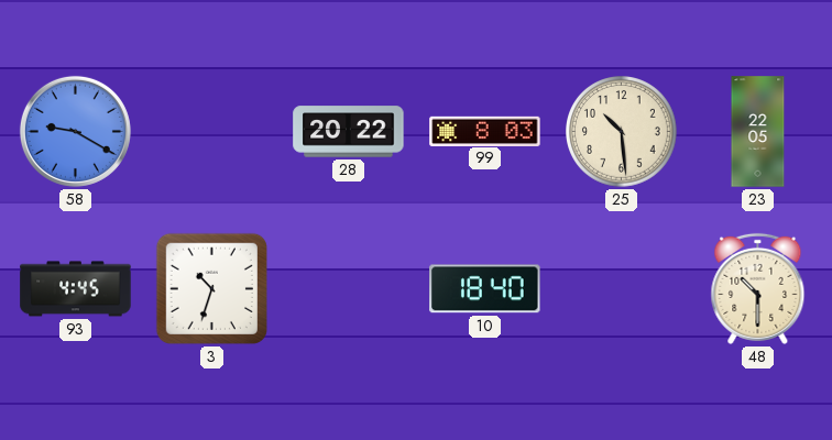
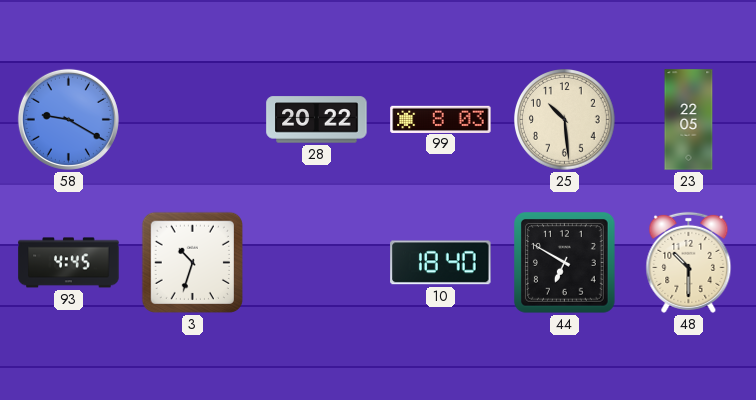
44: none -> 6:50 (565, 263)
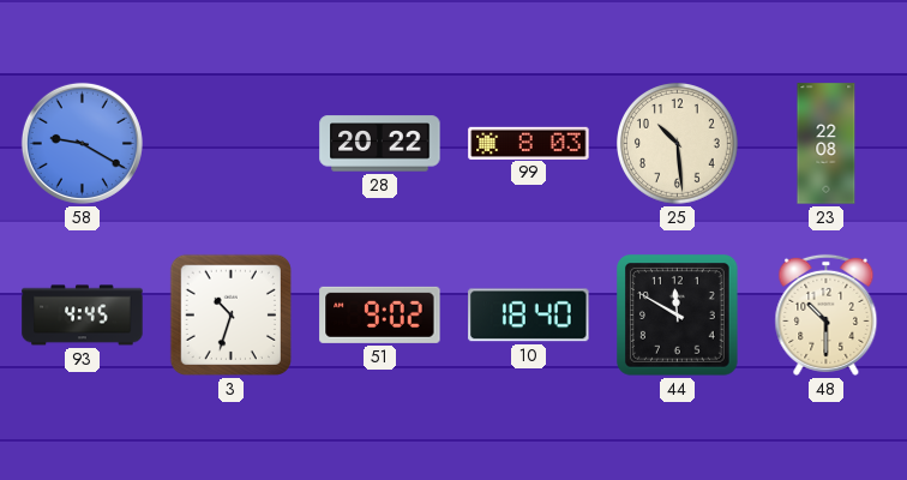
23: 22:05 -> 22:08 (827, 144)
51: none -> 9:02 (380, 314)
44: 6:50 -> 11:50 (678, 316)
